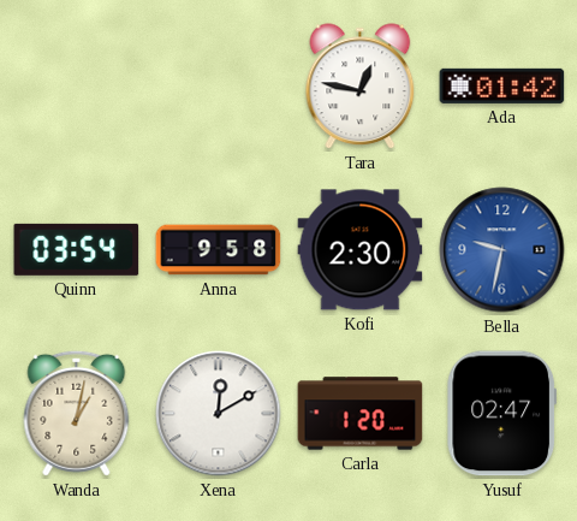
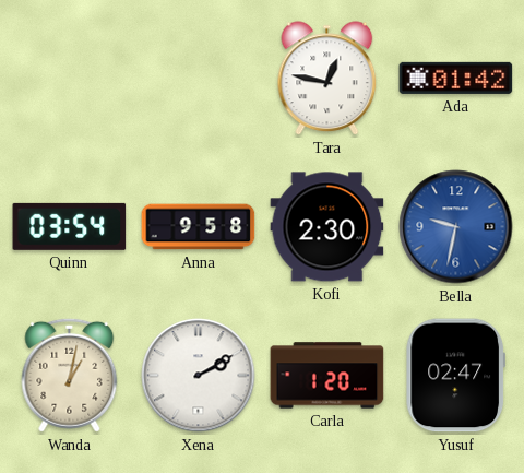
Xena: 12:10 -> 2:10 (199, 376)
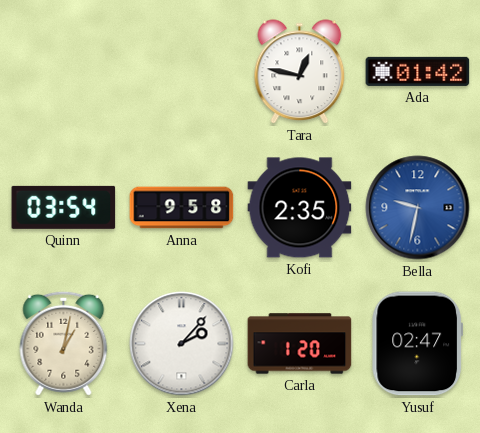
Kofi: 2:30 -> 2:35 (300, 208)
Xena: 2:10 -> 2:07 (182, 344)
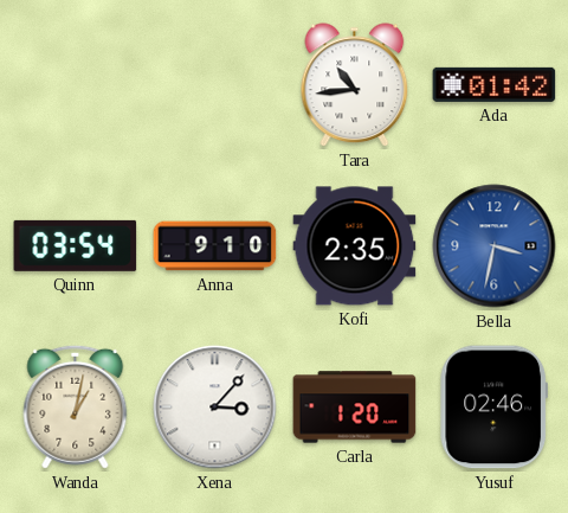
Tara: 12:47 -> 10:44 (355, 85)
Anna: 9:58 -> 9:10 (215, 246)
Bella: 9:32 -> 3:32 (495, 246)
Xena: 2:07 -> 3:07 (215, 408)
Yusuf: 02:47 -> 02:46 (493, 408)
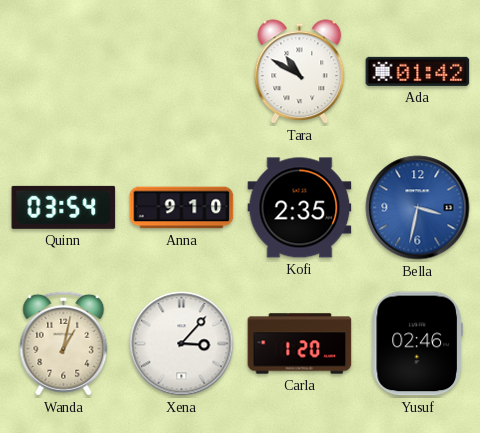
Tara: 10:44 -> 10:50 (300, 72)
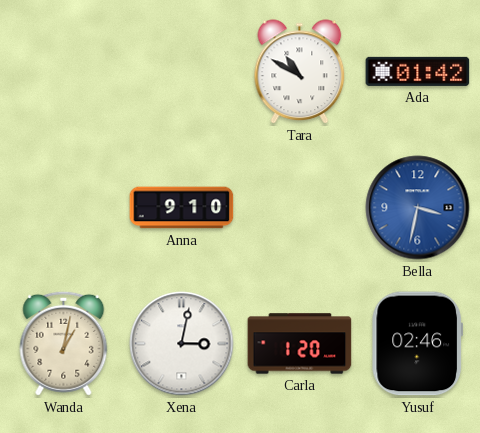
Quinn: 03:54 -> none (64, 207)
Kofi: 2:35 -> none (300, 208)
Xena: 3:07 -> 3:02 (182, 344)
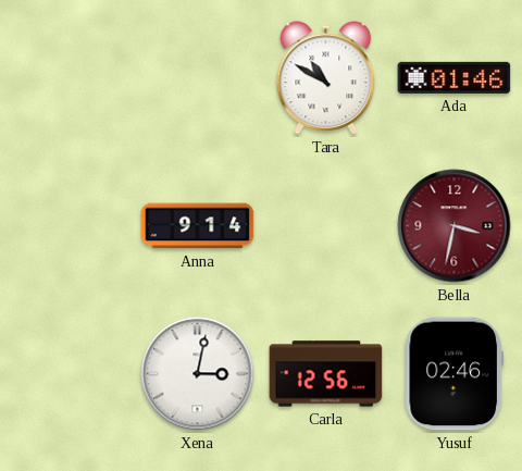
Ada: 01:42 -> 01:46 (455, 77)
Anna: 9:10 -> 9:14 (198, 226)
Bella dial: blue -> burgundy (455, 226)
Wanda: 1:02 -> none (64, 343)
Carla: 1:20 -> 12:56 (326, 374)
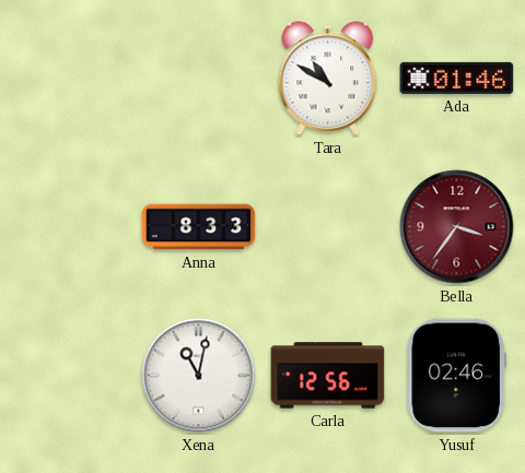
Anna: 9:14 -> 8:33 (199, 227)
Bella: 3:32 -> 3:36 (457, 227)
Xena: 3:02 -> 11:02 (199, 376)
